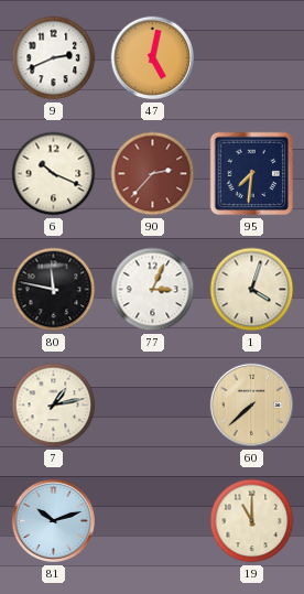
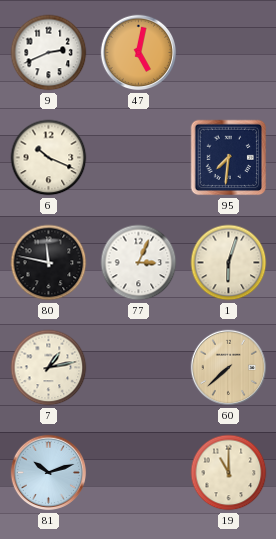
90: 2:37 -> none (153, 174)
1: 4:03 -> 6:03 (229, 263)
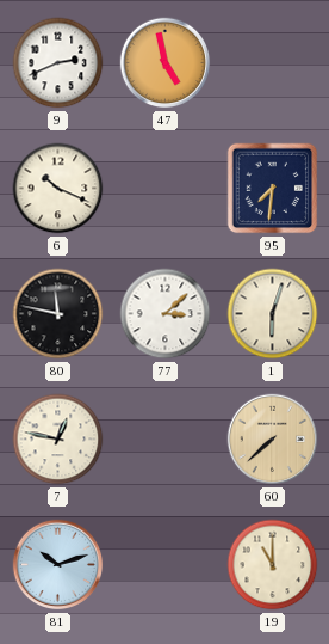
47: 5:02 -> 4:58 (166, 63)
77: 3:04 -> 3:08 (166, 314)
7: 1:13 -> 12:47 (58, 440)
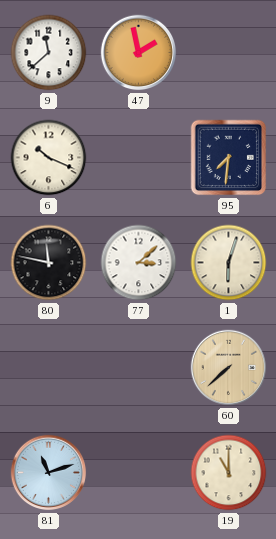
9: 2:41 -> 11:38 (49, 53)
47: 4:58 -> 1:58 (139, 53)
7: 12:47 -> none (58, 440)
81: 10:12 -> 11:12 (49, 473)
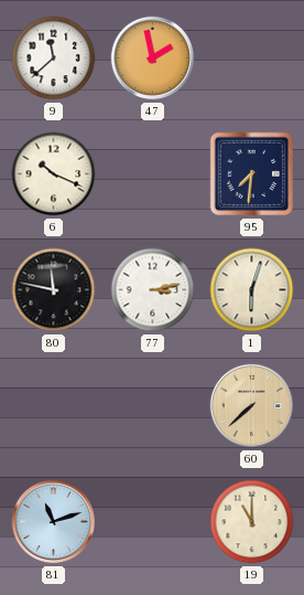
77: 3:08 -> 3:13 (153, 290)
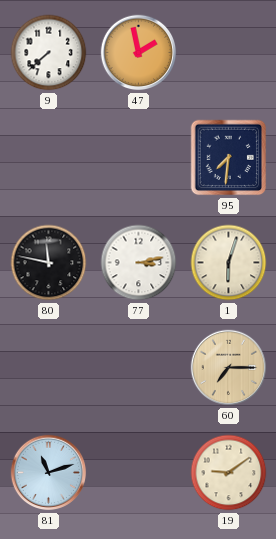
9: 11:38 -> 7:38 (49, 53)
6: 10:19 -> none (54, 174)
60: 7:38 -> 7:15 (229, 368)
19: 11:00 -> 9:09 (229, 473)
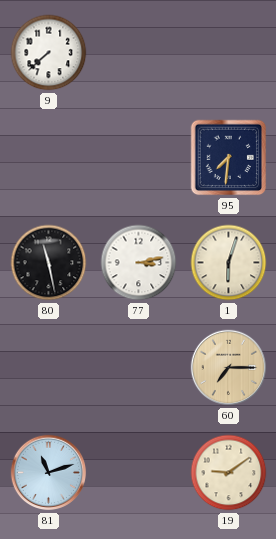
47: 1:58 -> none (139, 53)
80: 11:47 -> 11:28 (49, 263)
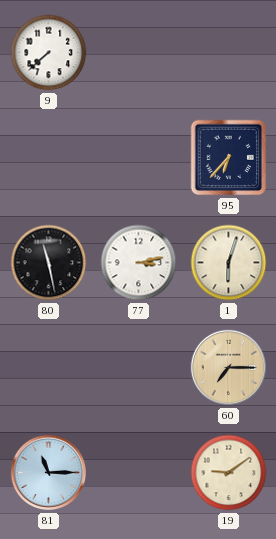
95: 7:31 -> 6:37 (229, 158)
81: 11:12 -> 11:15 (49, 473)
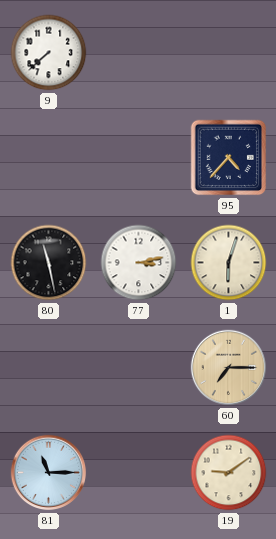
95: 6:37 -> 4:37 (229, 158)
